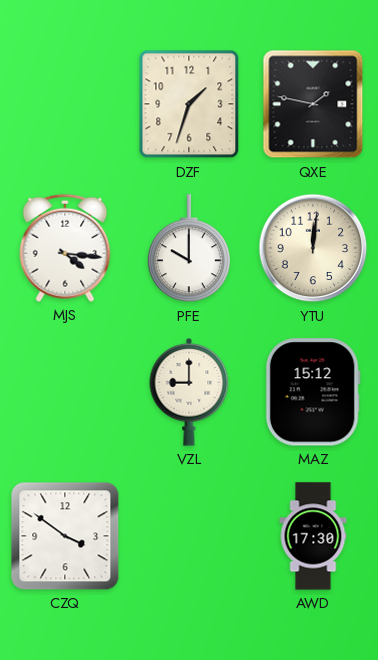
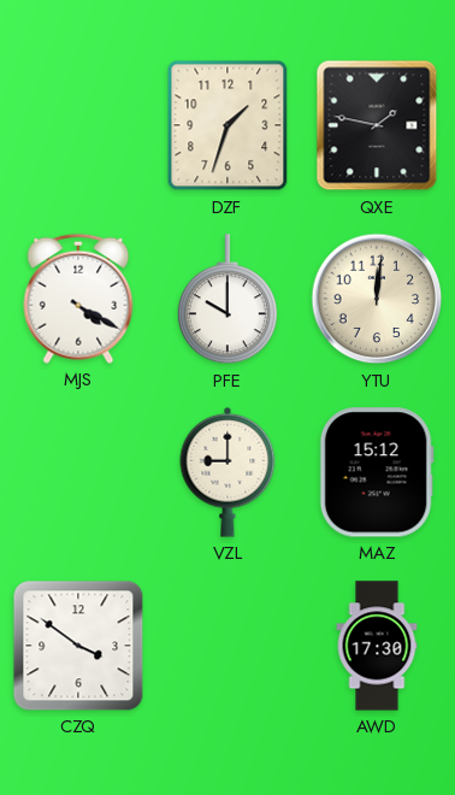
MJS: 4:16 -> 4:20 (78, 299)
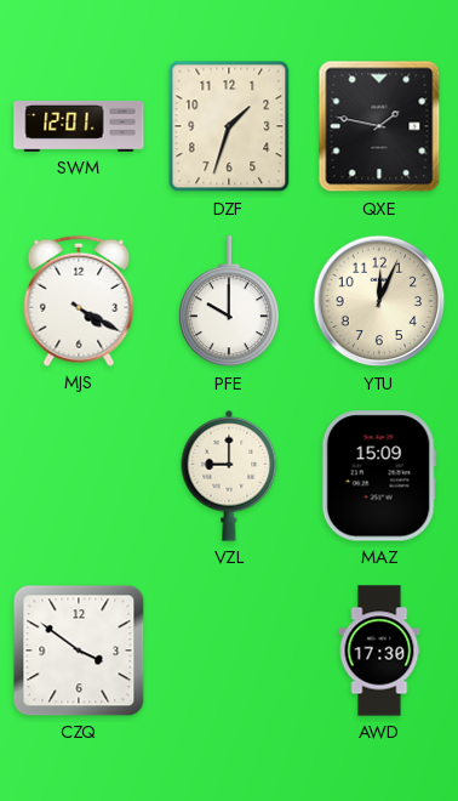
SWM: none -> 12:01 (79, 126)
YTU: 12:01 -> 12:04 (379, 301)
MAZ: 15:12 -> 15:09 (379, 476)
